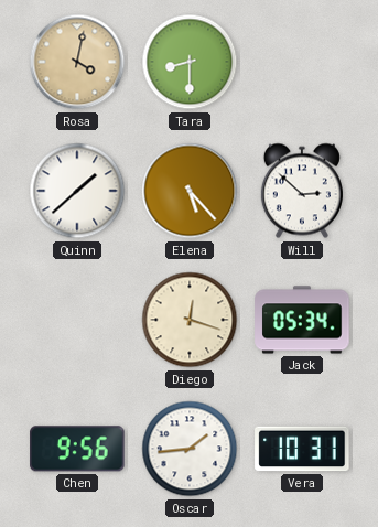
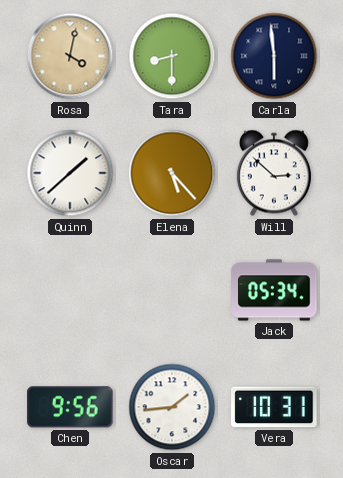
Carla: none -> 5:59 (274, 56)
Diego: 12:18 -> none (190, 320)
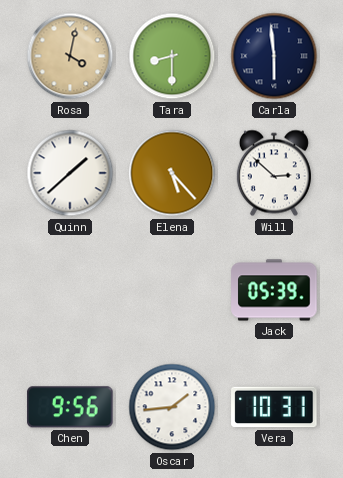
Jack: 05:34 -> 05:39 (274, 290)
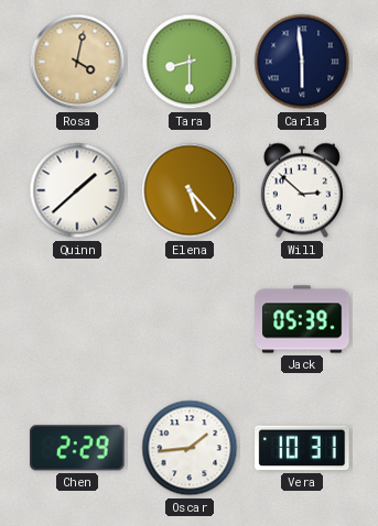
Chen: 9:56 -> 2:29 (77, 448)
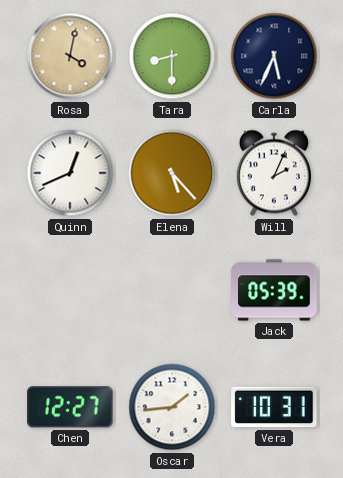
Carla: 5:59 -> 5:34 (274, 56)
Quinn: 1:38 -> 12:41 (70, 173)
Will: 2:52 -> 2:04 (274, 173)
Chen: 2:29 -> 12:27 (70, 407)
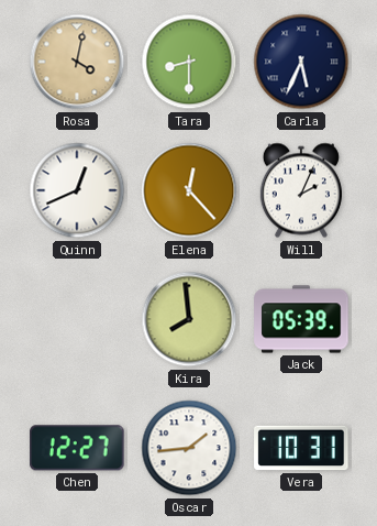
Elena: 5:23 -> 12:23 (189, 190)
Kira: none -> 7:59 (189, 319)
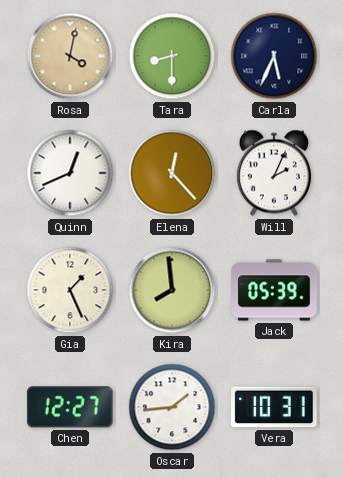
Gia: none -> 1:26 (70, 290)
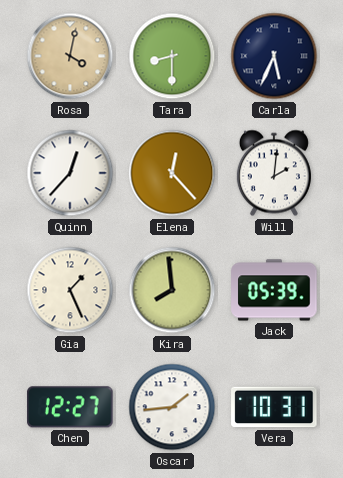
Quinn: 12:41 -> 12:37 (70, 173)
Will: 2:04 -> 2:01 (274, 173)
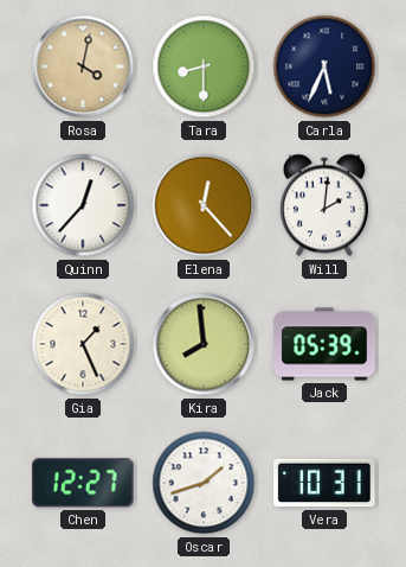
Oscar: 1:44 -> 1:42 (204, 483)
